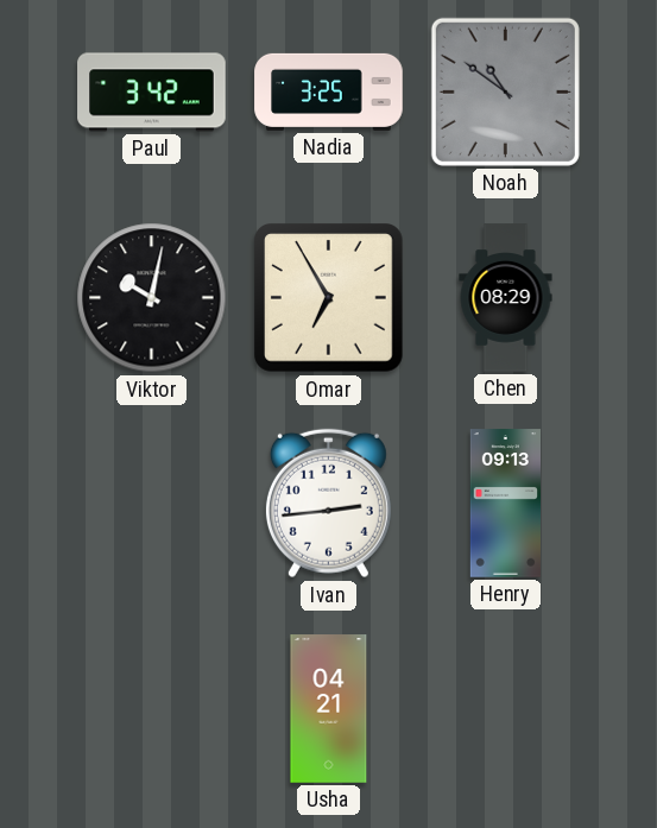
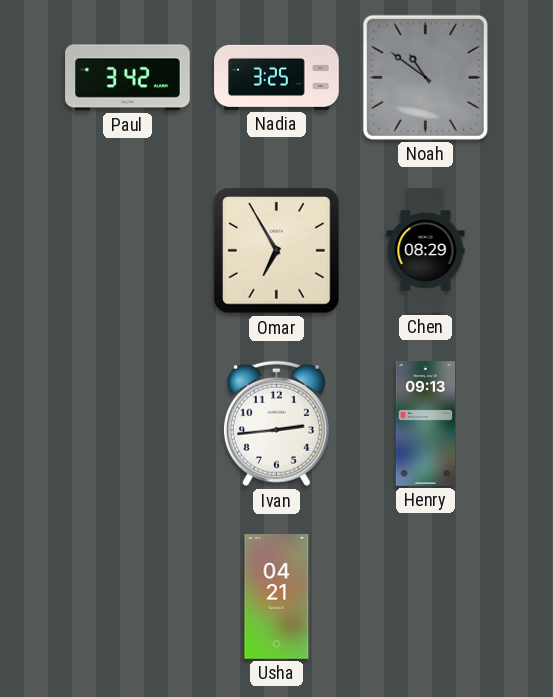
Viktor: 10:02 -> none (152, 298)
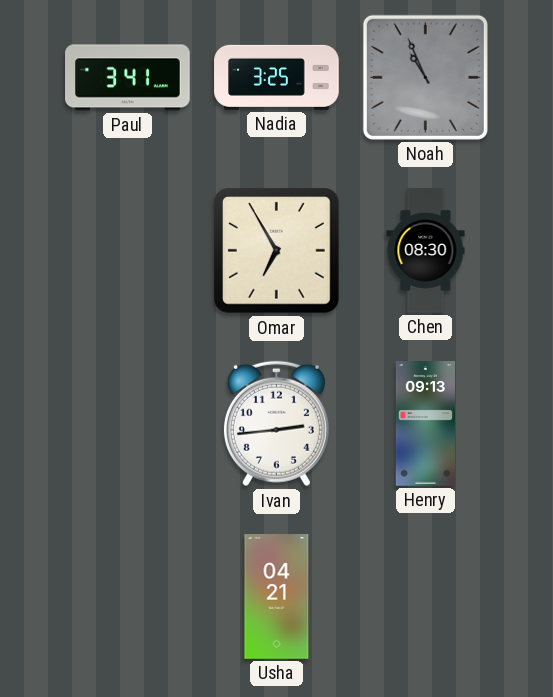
Paul: 3:42 -> 3:41 (128, 78)
Noah: 10:51 -> 10:56 (425, 77)
Chen: 08:29 -> 08:30 (426, 251)
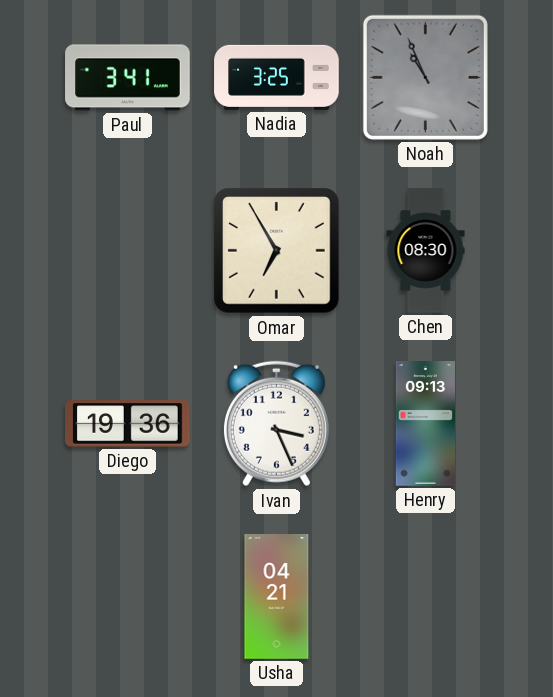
Diego: none -> 19:36 (128, 424)
Ivan: 2:44 -> 3:26 (276, 424)
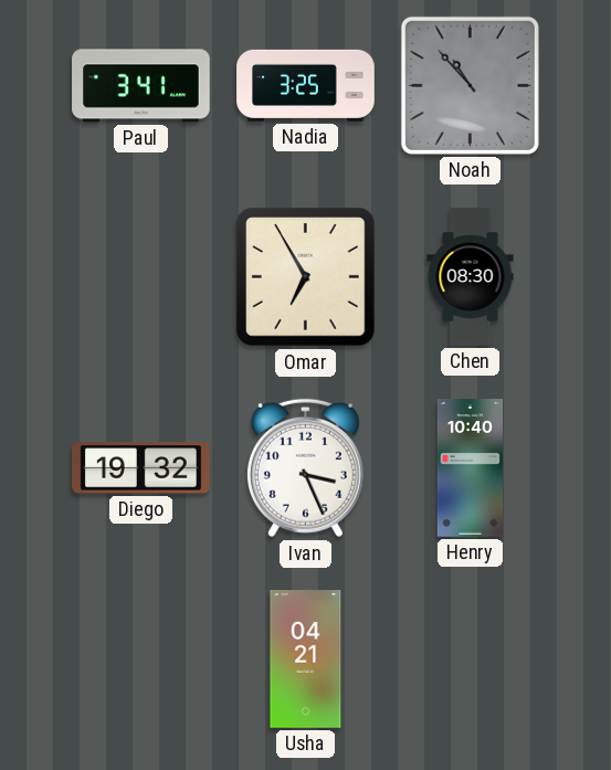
Noah: 10:56 -> 10:53 (470, 85)
Diego: 19:36 -> 19:32 (141, 468)
Henry: 09:13 -> 10:40 (470, 468)
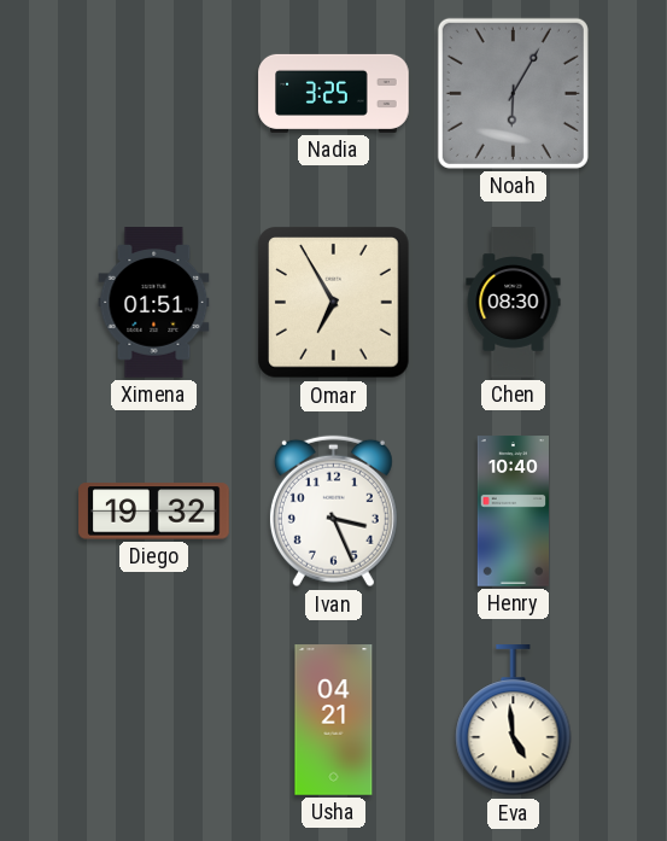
Paul: 3:41 -> none (141, 86)
Noah: 10:53 -> 6:05 (513, 93)
Ximena: none -> 01:51 (154, 303)
Eva: none -> 4:59 (514, 720)
